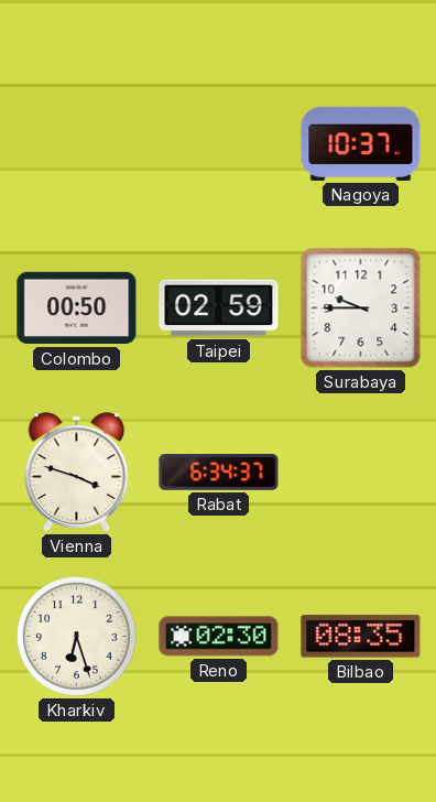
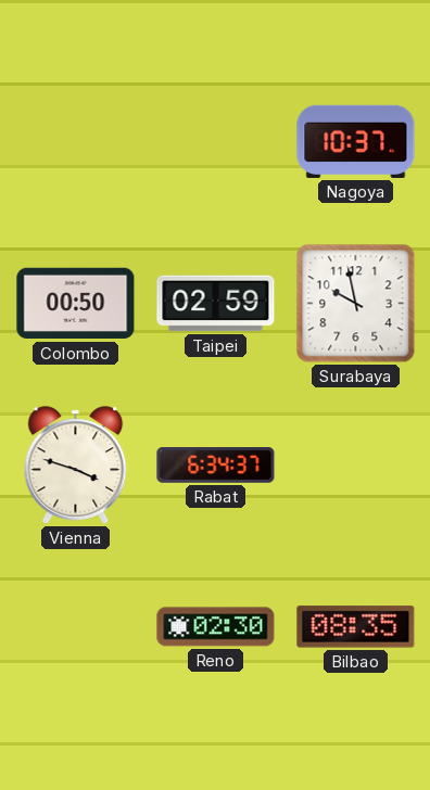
Surabaya: 9:45 -> 9:58 (356, 304)
Kharkiv: 6:27 -> none (77, 637)
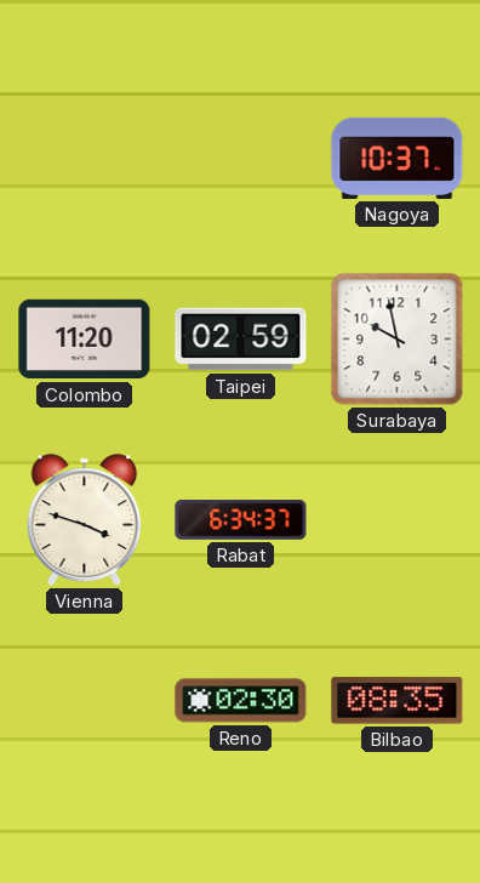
Colombo: 00:50 -> 11:20 (85, 340)
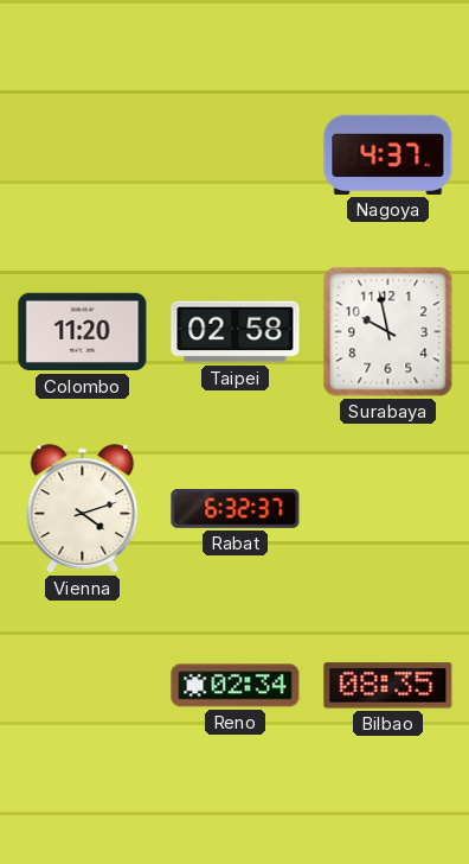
Nagoya: 10:37 -> 4:37 (388, 154)
Taipei: 02:59 -> 02:58 (236, 332)
Vienna: 3:48 -> 4:12 (83, 509)
Rabat: 6:34 -> 6:32 (236, 509)
Reno: 02:30 -> 02:34 (236, 686)
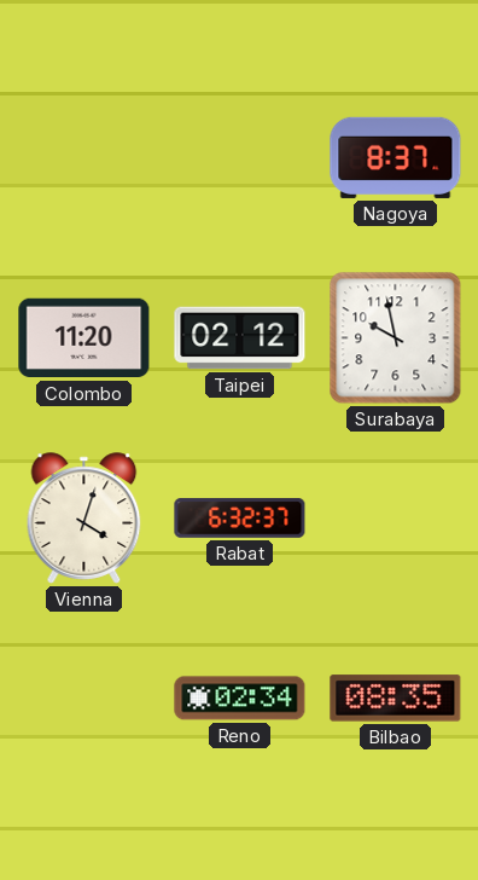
Nagoya: 4:37 -> 8:37 (396, 157)
Taipei: 02:58 -> 02:12 (240, 338)
Vienna: 4:12 -> 4:03 (84, 519)
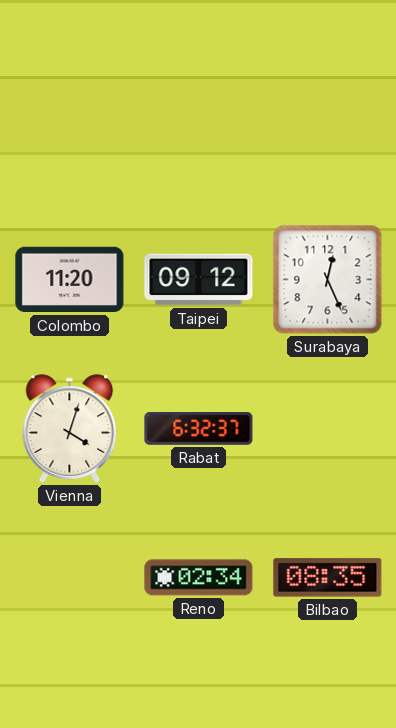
Nagoya: 8:37 -> none (396, 157)
Taipei: 02:12 -> 09:12 (199, 280)
Surabaya: 9:58 -> 12:26 (328, 280)
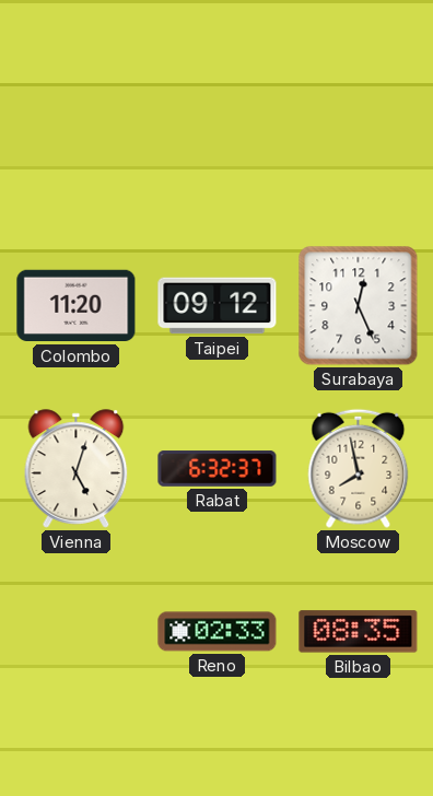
Vienna: 4:03 -> 5:03 (77, 469)
Moscow: none -> 7:58 (359, 468)
Reno: 02:34 -> 02:33 (218, 632)
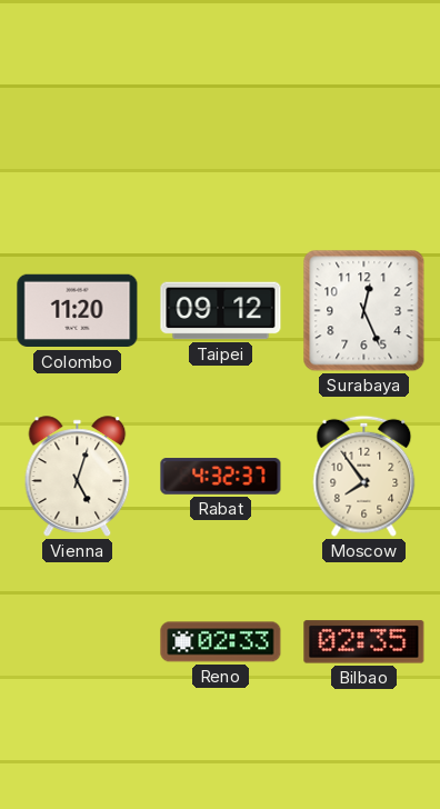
Rabat: 6:32 -> 4:32 (221, 477)
Moscow: 7:58 -> 7:54 (364, 476)
Bilbao: 08:35 -> 02:35 (364, 642)
